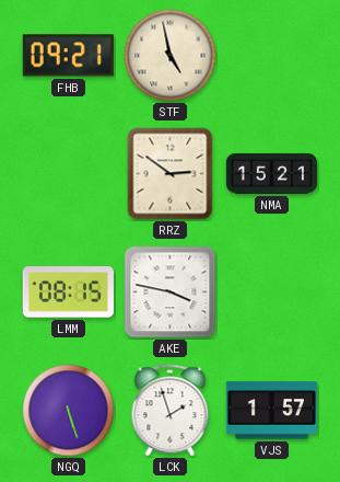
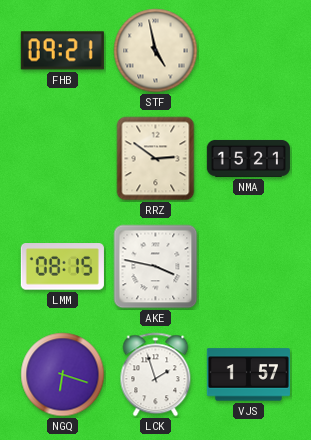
NGQ: 5:27 -> 6:18 (63, 375)
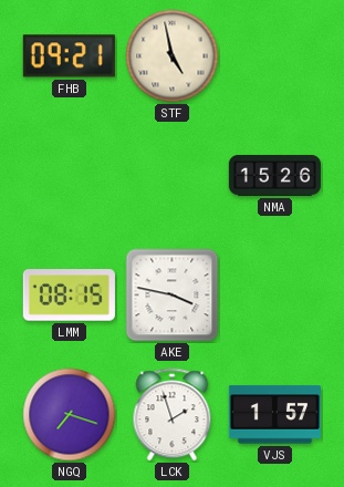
RRZ: 2:51 -> none (156, 159)
NMA: 15:21 -> 15:26 (274, 175)
NGQ: 6:18 -> 7:18 (70, 415)
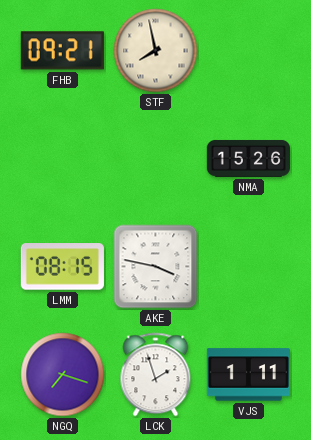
STF: 4:58 -> 7:58 (156, 51)
VJS: 1:57 -> 1:11 (248, 375)
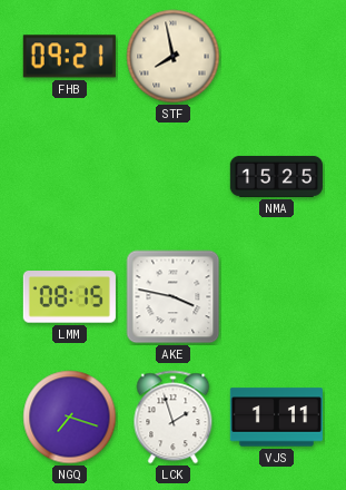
NMA: 15:26 -> 15:25 (276, 176)
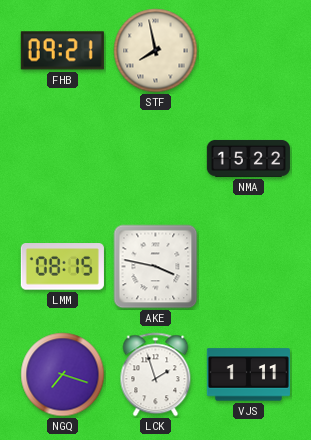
NMA: 15:25 -> 15:22 (248, 158)
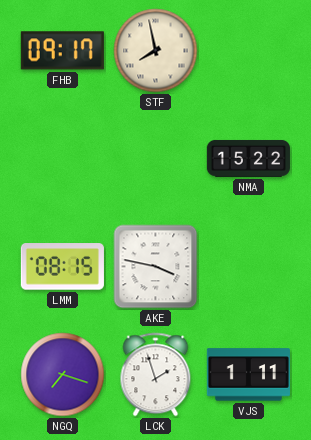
FHB: 09:21 -> 09:17 (62, 51)
